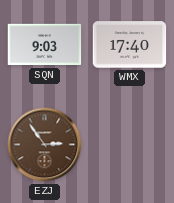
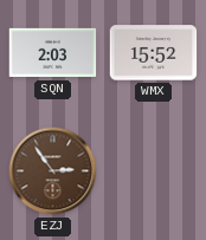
SQN: 9:03 -> 2:03 (53, 53)
WMX: 17:40 -> 15:52 (154, 53)
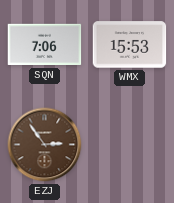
SQN: 2:03 -> 7:06 (45, 45)
WMX: 15:52 -> 15:53 (130, 45)
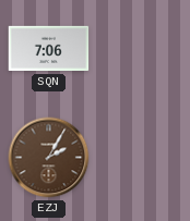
WMX: 15:53 -> none (130, 45)
EZJ: 2:54 -> 2:05 (49, 158)
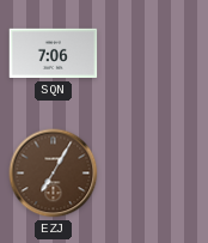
EZJ: 2:05 -> 7:05 (54, 174)
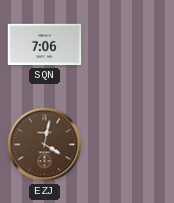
EZJ: 7:05 -> 4:02 (45, 145)
